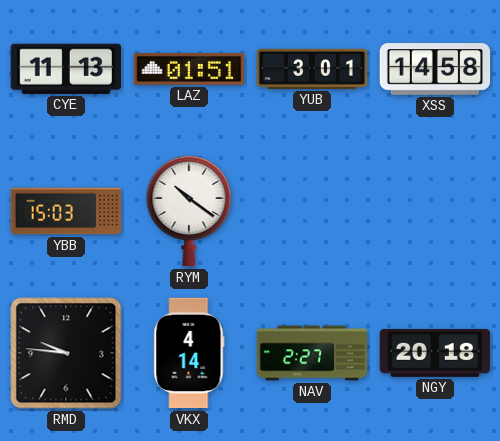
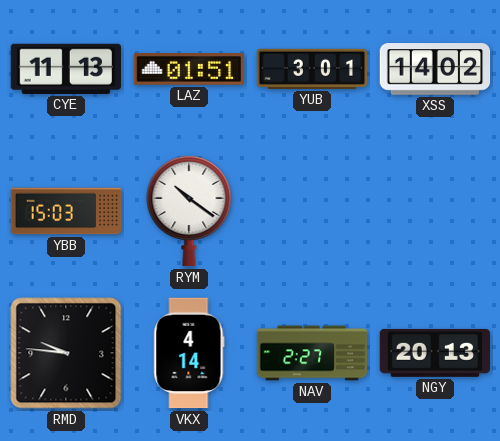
XSS: 14:58 -> 14:02 (435, 69)
NGY: 20:18 -> 20:13 (435, 353)
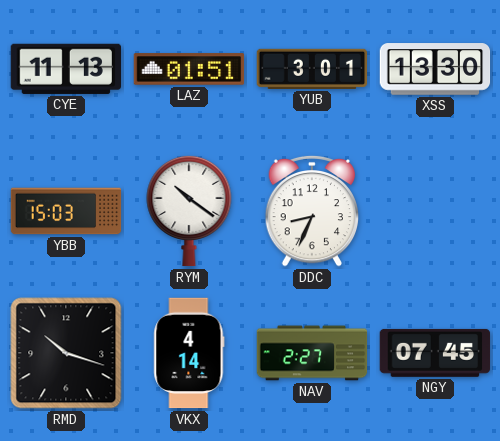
XSS: 14:02 -> 13:30 (435, 69)
DDC: none -> 8:34 (312, 211)
RMD: 9:46 -> 10:18 (66, 353)
NGY: 20:13 -> 07:45 (435, 353)
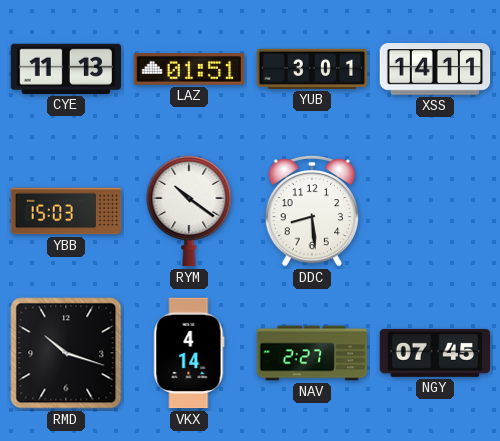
XSS: 13:30 -> 14:11 (435, 69)
DDC: 8:34 -> 8:29 (312, 211)
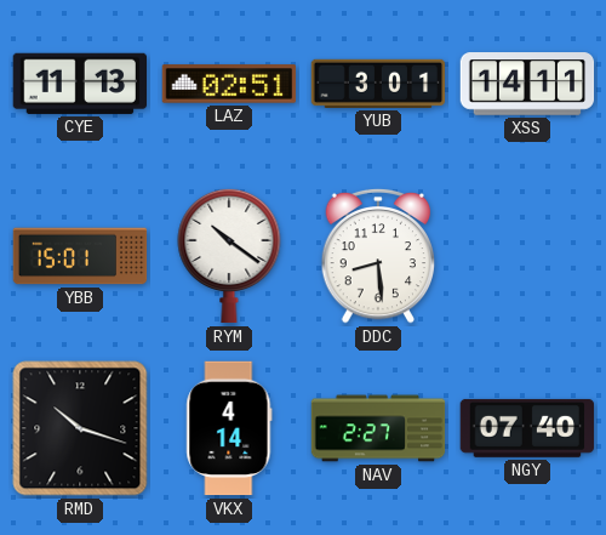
LAZ: 01:51 -> 02:51 (229, 84)
YBB: 15:03 -> 15:01 (80, 256)
NGY: 07:45 -> 07:40 (527, 428)
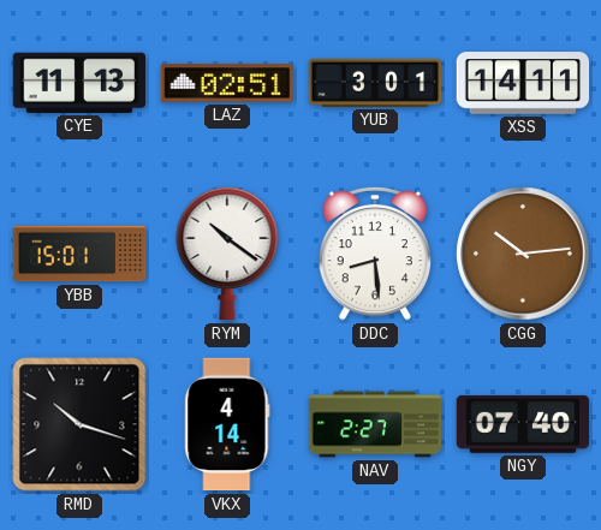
CGG: none -> 10:14 (523, 254)
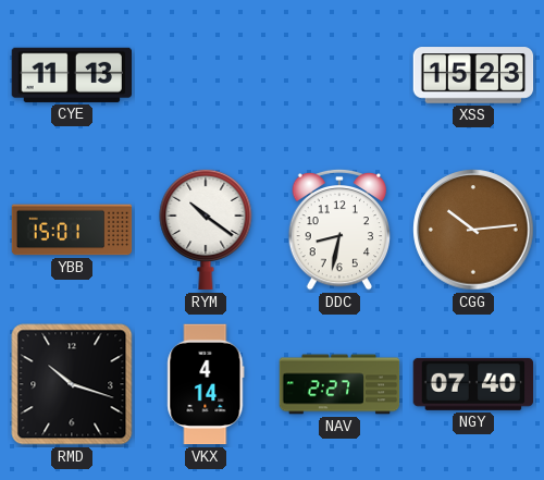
LAZ: 02:51 -> none (227, 83)
YUB: 3:01 -> none (375, 83)
XSS: 14:11 -> 15:23 (473, 75)
DDC: 8:29 -> 8:32 (339, 230)
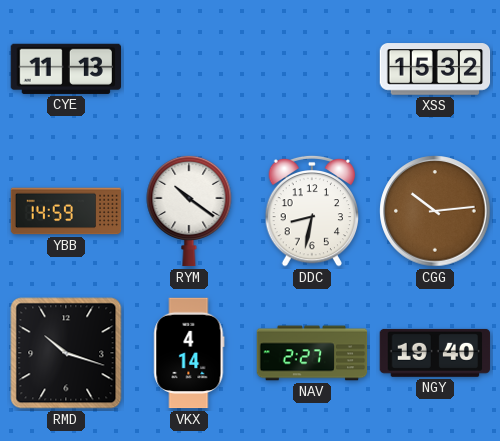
XSS: 15:23 -> 15:32 (435, 69)
YBB: 15:01 -> 14:59 (66, 211)
NGY: 07:40 -> 19:40 (435, 353)
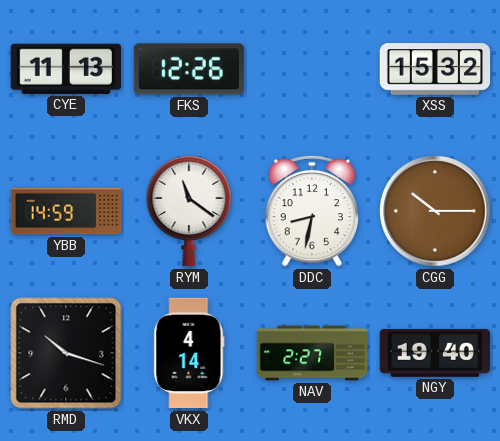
FKS: none -> 12:26 (188, 69)
RYM: 10:21 -> 11:21 (189, 211)
CGG: 10:14 -> 10:15 (435, 211)
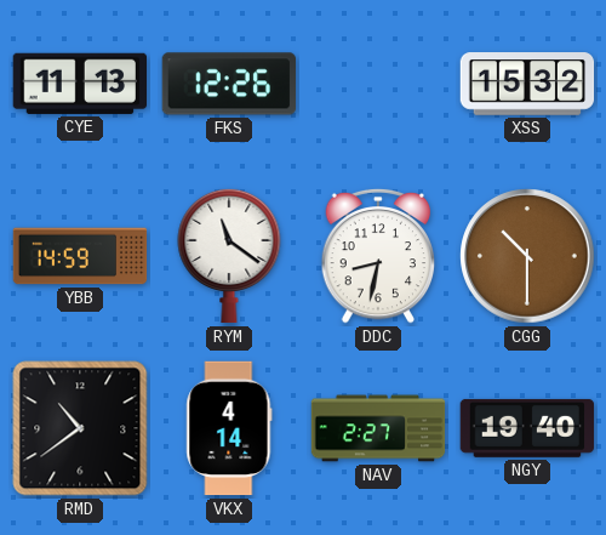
CGG: 10:15 -> 10:30 (527, 256)
RMD: 10:18 -> 10:39 (80, 428)
